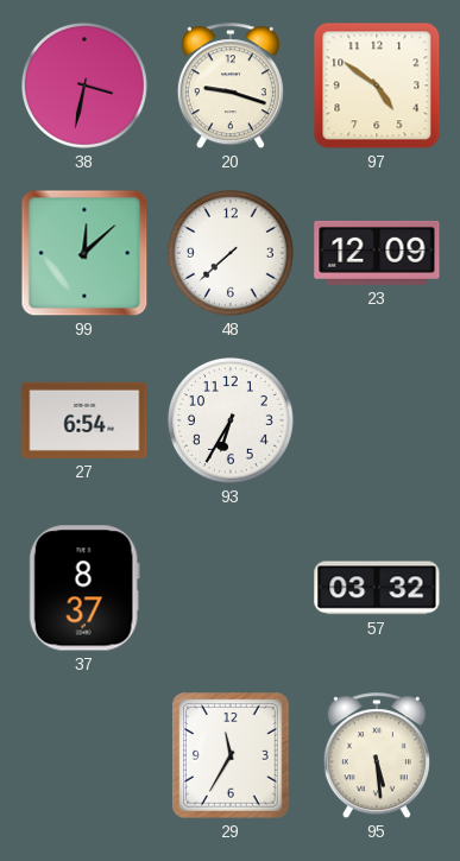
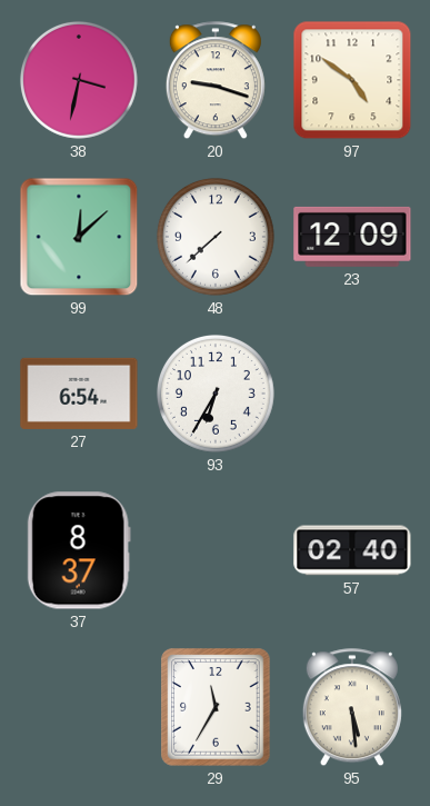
57: 03:32 -> 02:40 (352, 550)
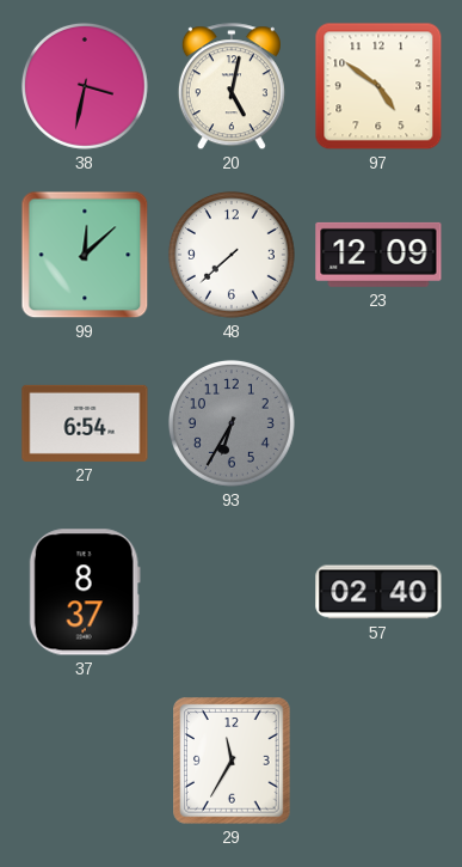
20: 9:18 -> 5:02 (232, 87)
93 dial: white -> grey (232, 423)
95: 5:29 -> none (352, 708)
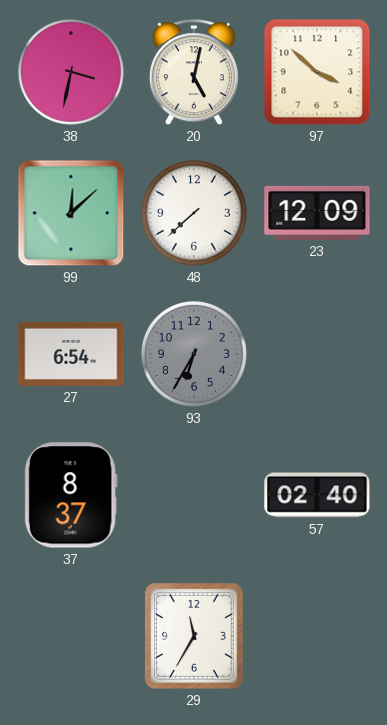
97: 4:51 -> 3:52 (317, 72)
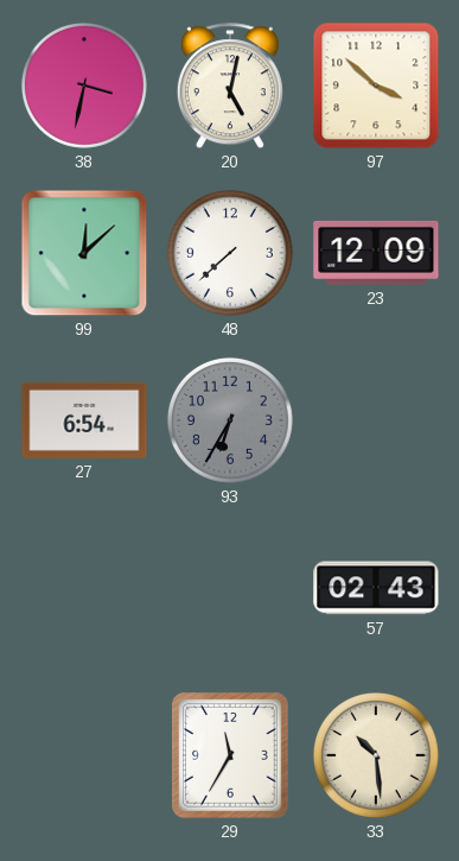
37: 8:37 -> none (71, 495)
57: 02:40 -> 02:43 (376, 588)
33: none -> 10:29 (376, 755)
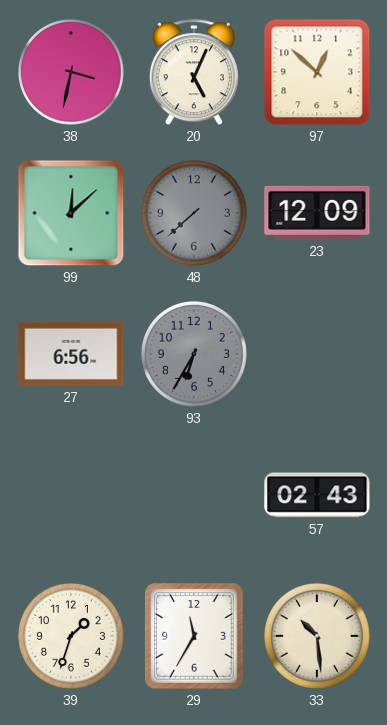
20: 5:02 -> 5:04 (194, 73)
97: 3:52 -> 12:52 (317, 72)
48 dial: white -> grey (194, 213)
27: 6:54 -> 6:56 (71, 354)
39: none -> 1:33 (71, 636)
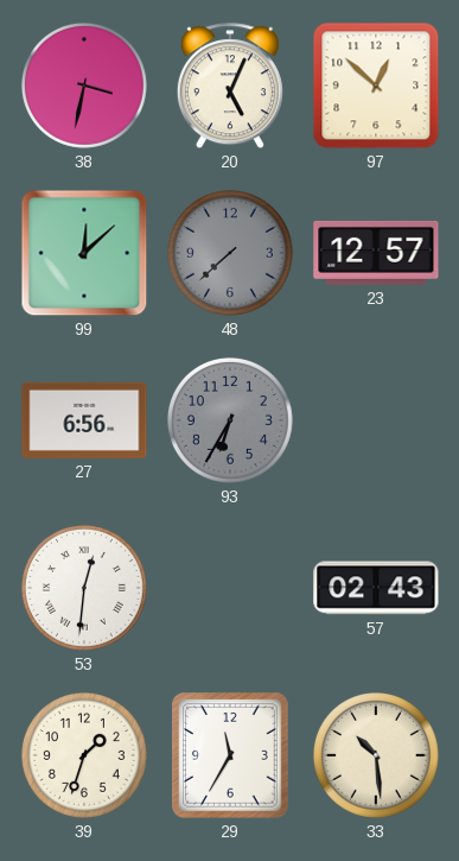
23: 12:09 -> 12:57 (376, 253)
53: none -> 12:31 (84, 588)
